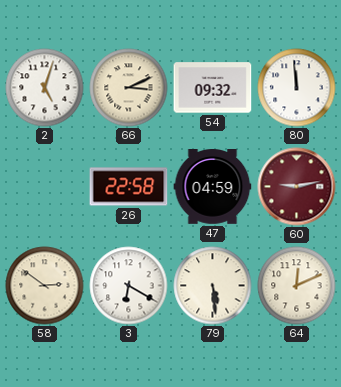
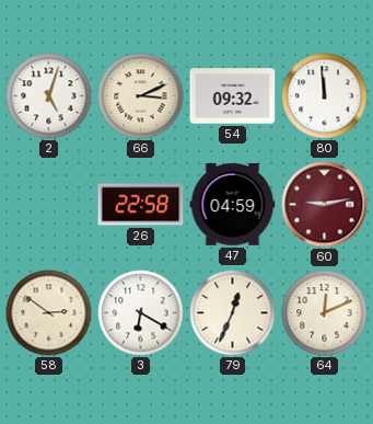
79: 5:29 -> 12:34 (233, 313)
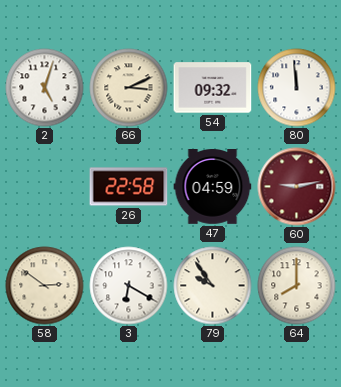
79: 12:34 -> 9:54 (213, 286)
64: 12:11 -> 8:00 (297, 286)
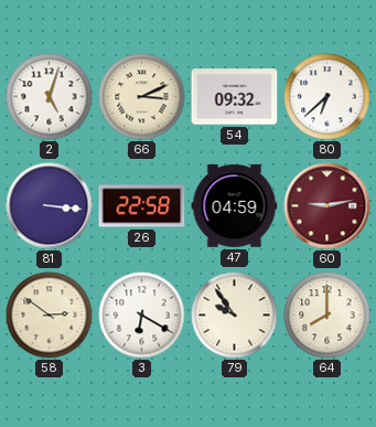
80: 11:59 -> 6:38 (327, 97)
81: none -> 3:16 (50, 206)
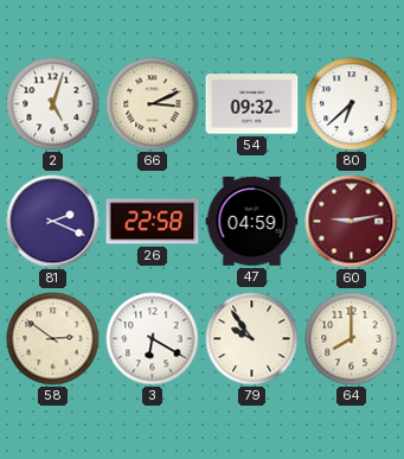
81: 3:16 -> 2:19 (53, 222)
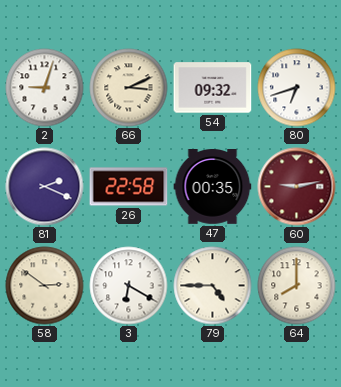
2: 5:03 -> 9:03 (45, 88)
80: 6:38 -> 6:42 (297, 88)
47: 04:59 -> 00:35 (213, 187)
79: 9:54 -> 4:45 (213, 286)
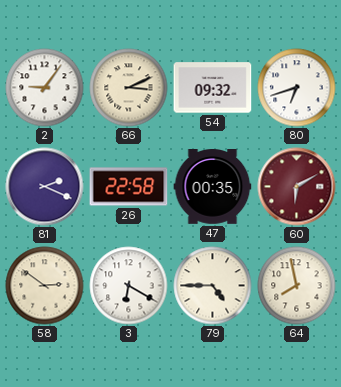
2: 9:03 -> 9:06 (45, 88)
60: 9:13 -> 6:10 (297, 187)
64: 8:00 -> 7:58 (297, 286)
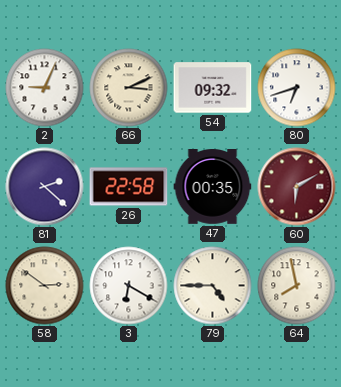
2: 9:06 -> 9:04 (45, 88)
81: 2:19 -> 2:22 (45, 187)
